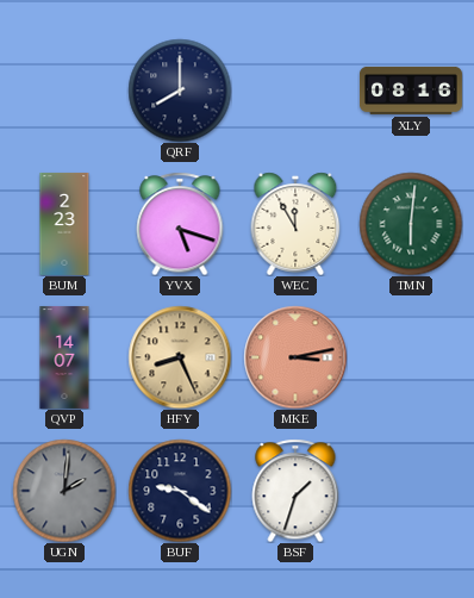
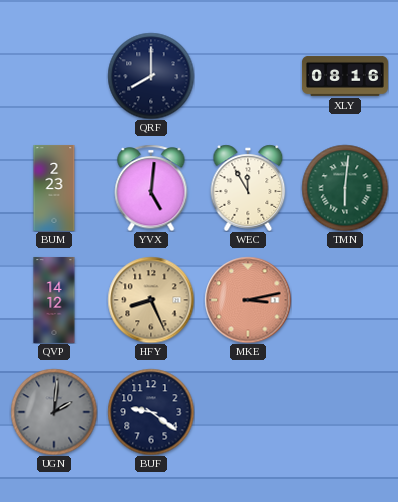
YVX: 5:18 -> 5:01 (151, 188)
QVP: 14:07 -> 14:12 (54, 300)
BSF: 1:33 -> none (295, 491)
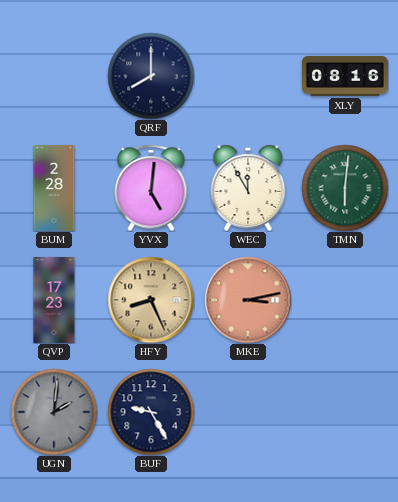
BUM: 2:23 -> 2:28 (54, 188)
QVP: 14:12 -> 17:23 (54, 300)
BUF: 9:21 -> 9:25 (151, 412)
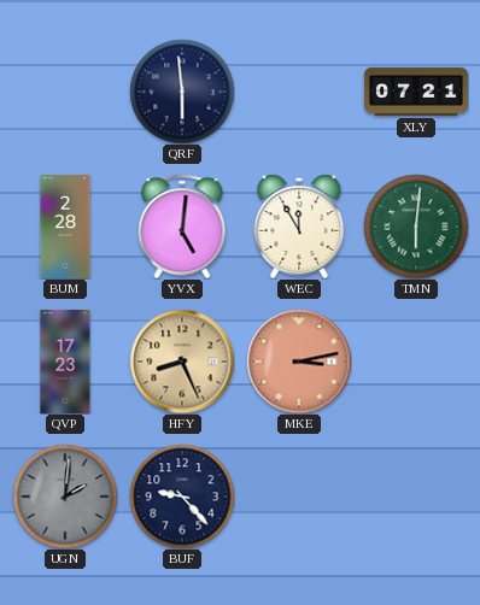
QRF: 8:00 -> 5:59 (182, 92)
XLY: 08:16 -> 07:21 (416, 92)
BUF: 9:25 -> 9:23 (182, 497)
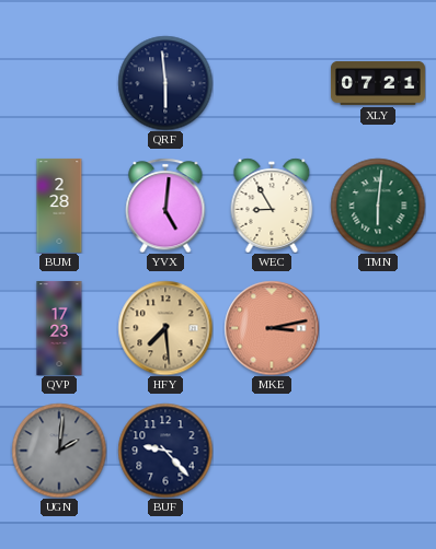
WEC: 11:55 -> 8:55 (272, 206)
HFY: 8:26 -> 7:29 (165, 328)
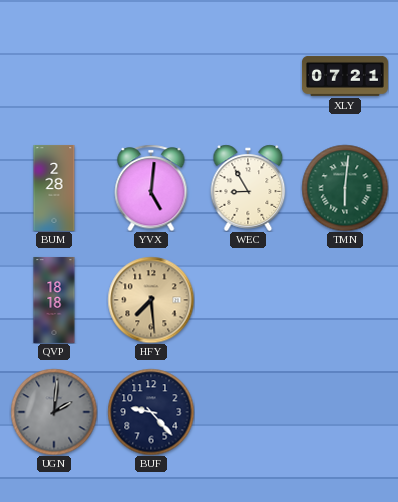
QRF: 5:59 -> none (165, 83)
QVP: 17:23 -> 18:18 (54, 300)
MKE: 3:13 -> none (272, 328)
